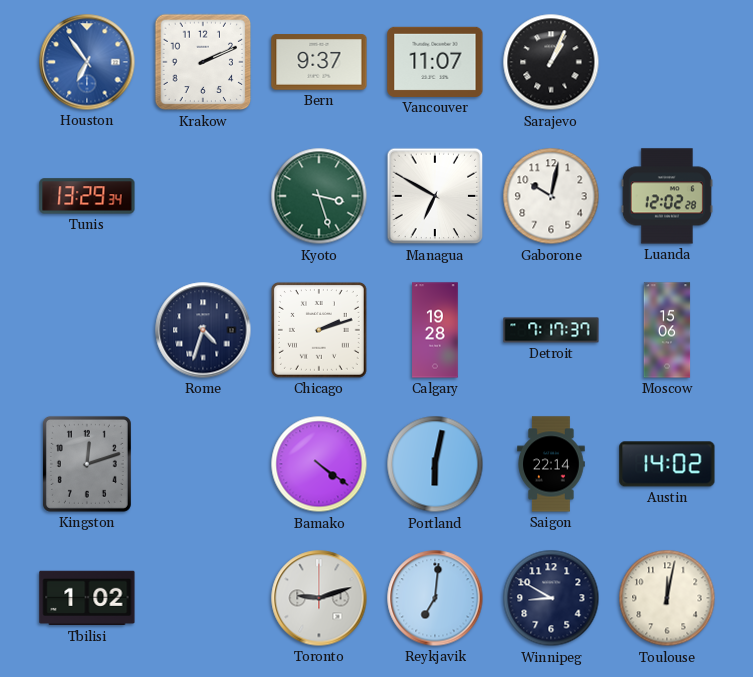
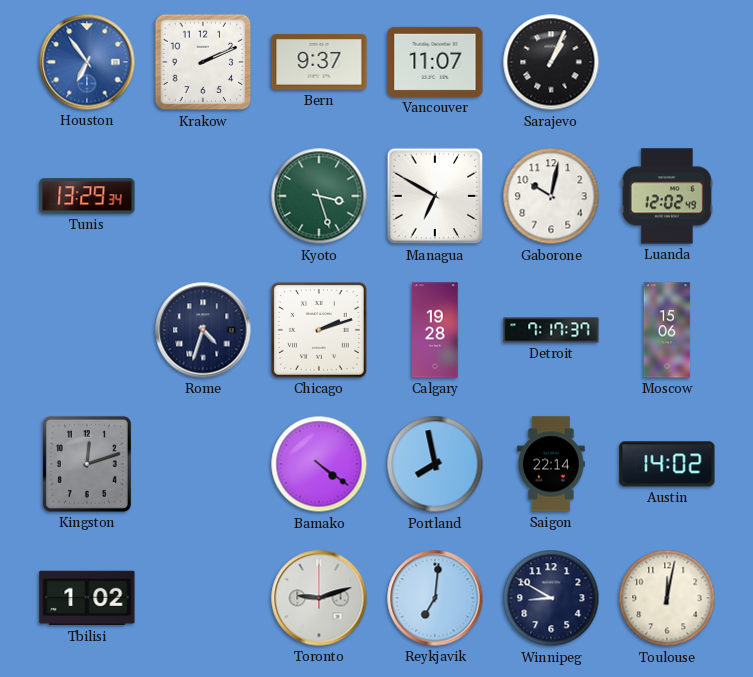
Luanda: 12:02:28 -> 12:02:49 (667, 196)
Portland: 6:02 -> 7:58 (435, 464)
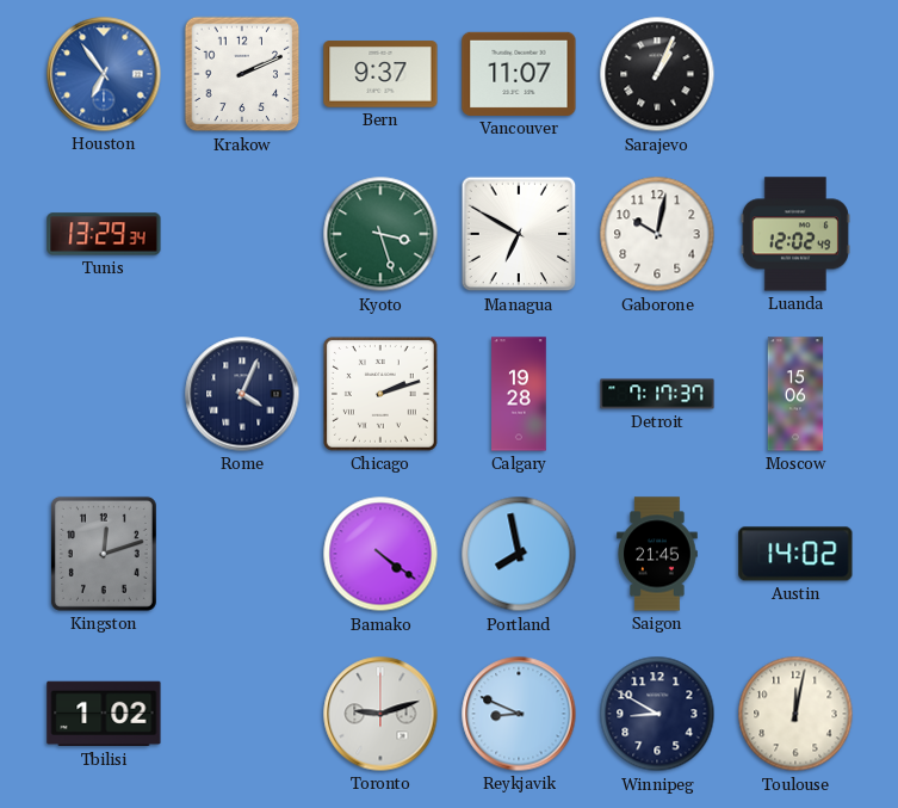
Rome: 4:33 -> 4:04 (242, 394)
Saigon: 22:14 -> 21:45 (657, 554)
Reykjavik: 7:01 -> 8:49 (519, 714)
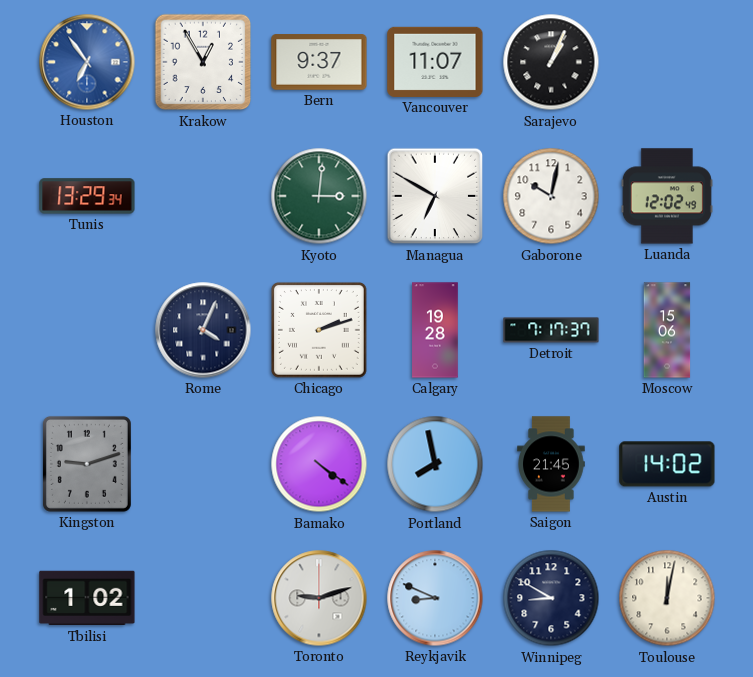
Krakow: 2:11 -> 12:55 (203, 62)
Kyoto: 3:27 -> 3:01 (319, 196)
Kingston: 12:12 -> 9:12 (87, 464)
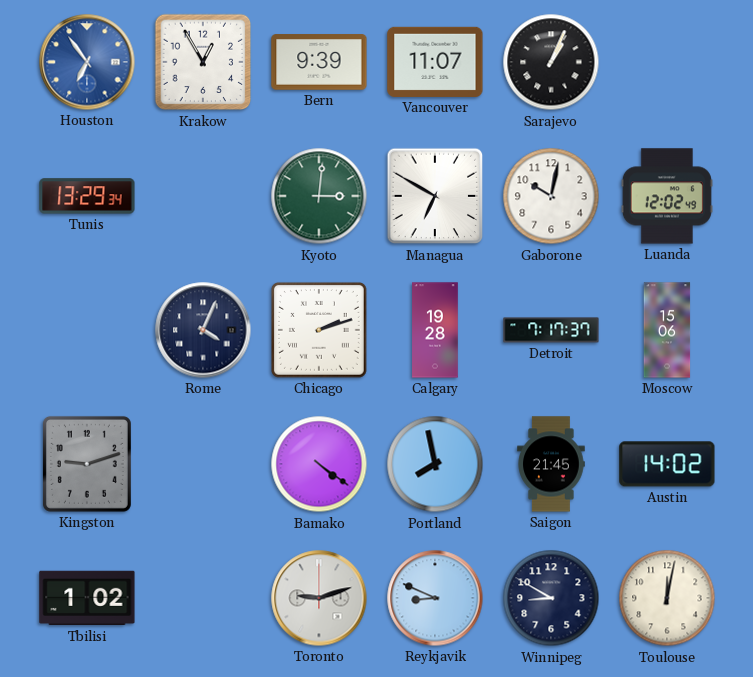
Bern: 9:37 -> 9:39 (319, 62)
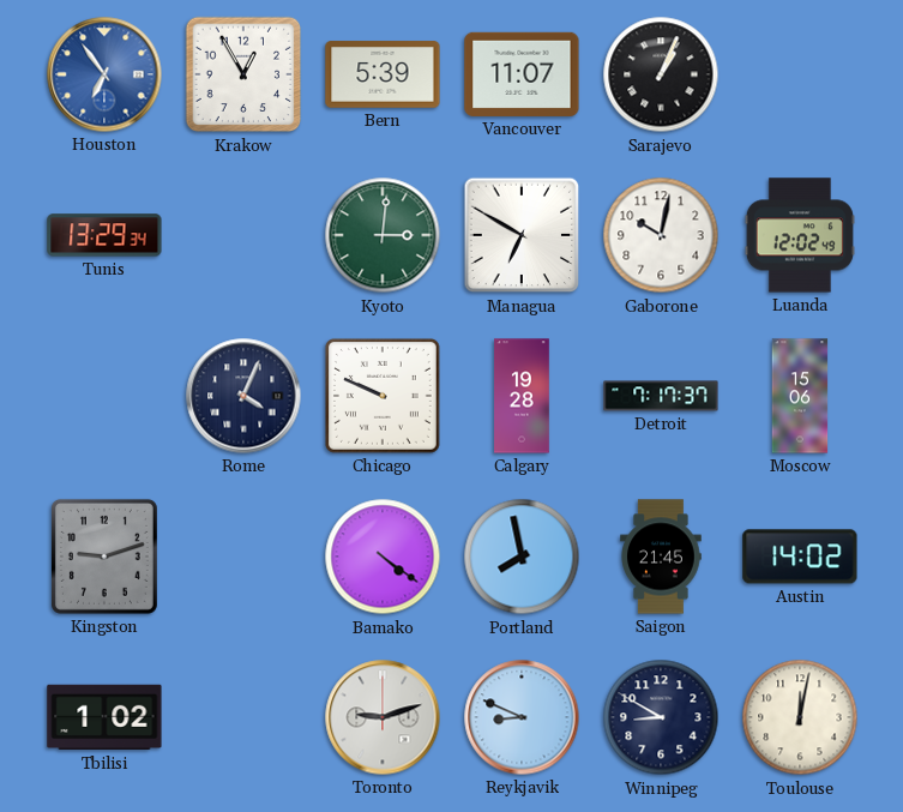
Bern: 9:39 -> 5:39 (383, 74)
Chicago: 2:12 -> 9:49 (383, 396)
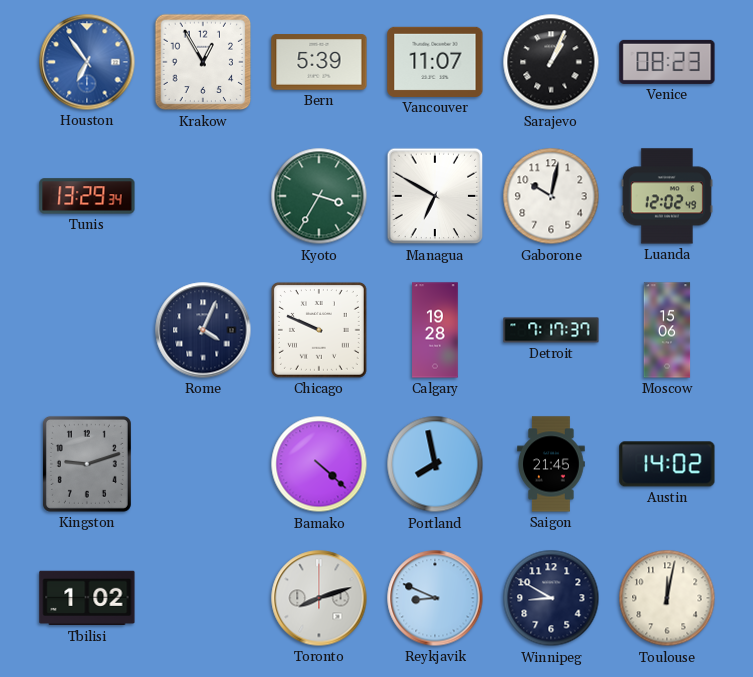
Venice: none -> 08:23 (667, 62)
Kyoto: 3:01 -> 3:35 (319, 196)
Bamako: 4:21 -> 4:22 (319, 464)
Toronto: 9:12 -> 8:12 (319, 598)
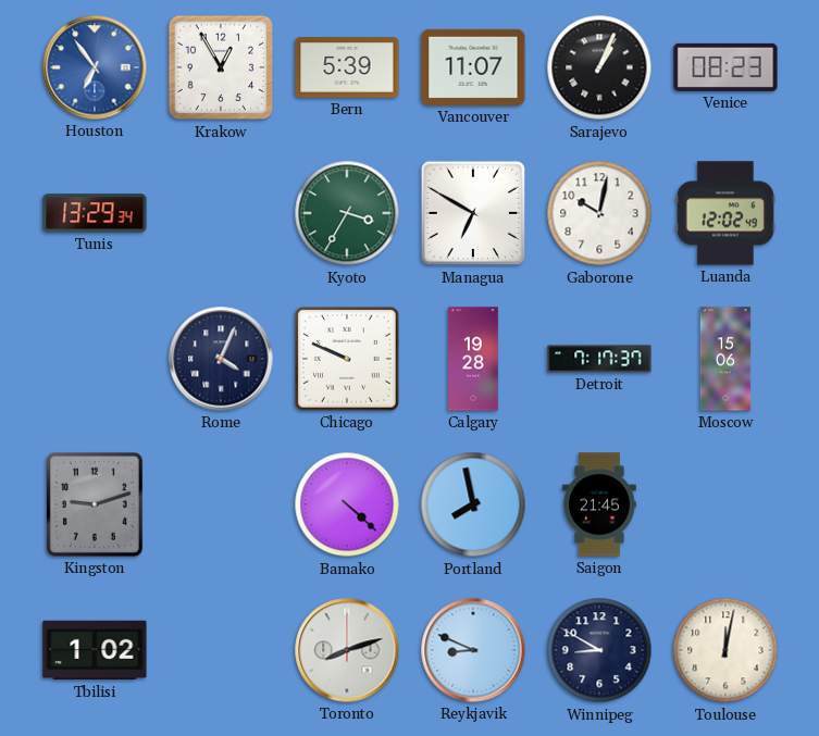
Austin: 14:02 -> none (667, 464)
